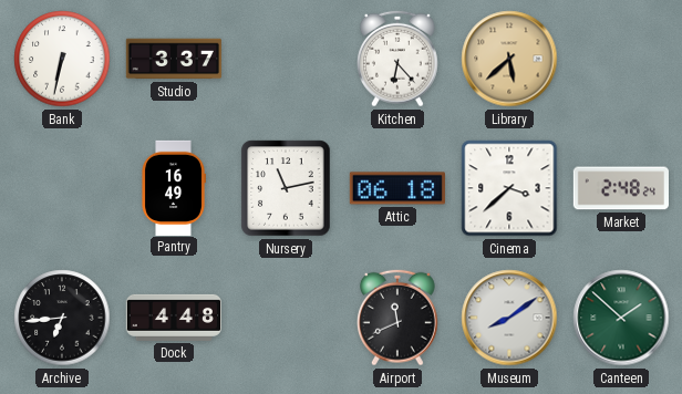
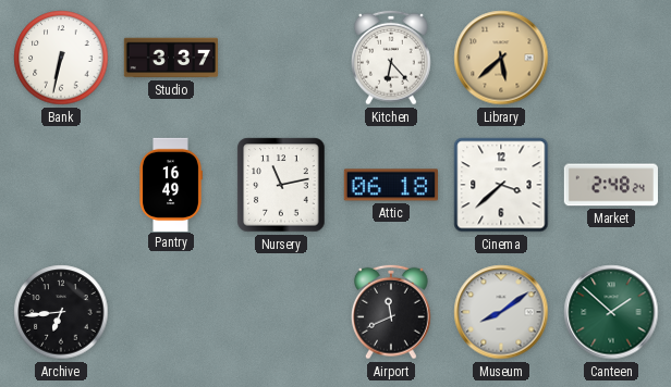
Dock: 4:48 -> none (173, 318)
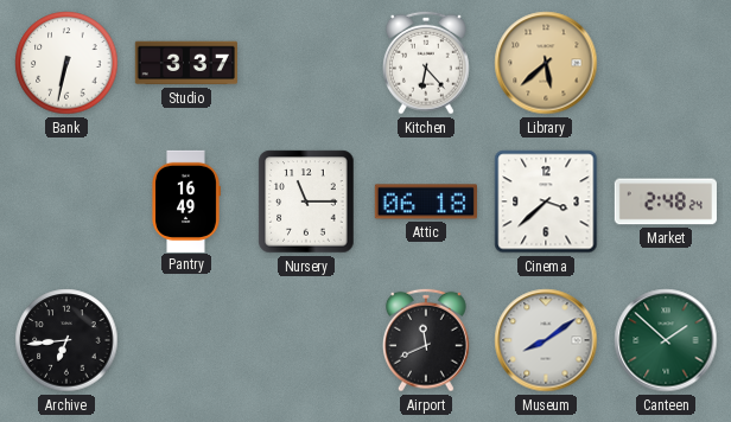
Nursery: 11:13 -> 11:15 (306, 202)
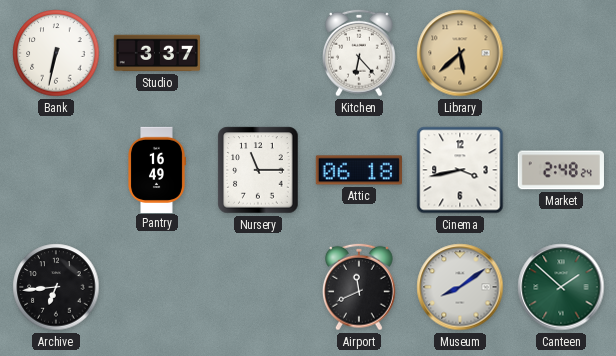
Cinema: 3:38 -> 3:43 (460, 170)
